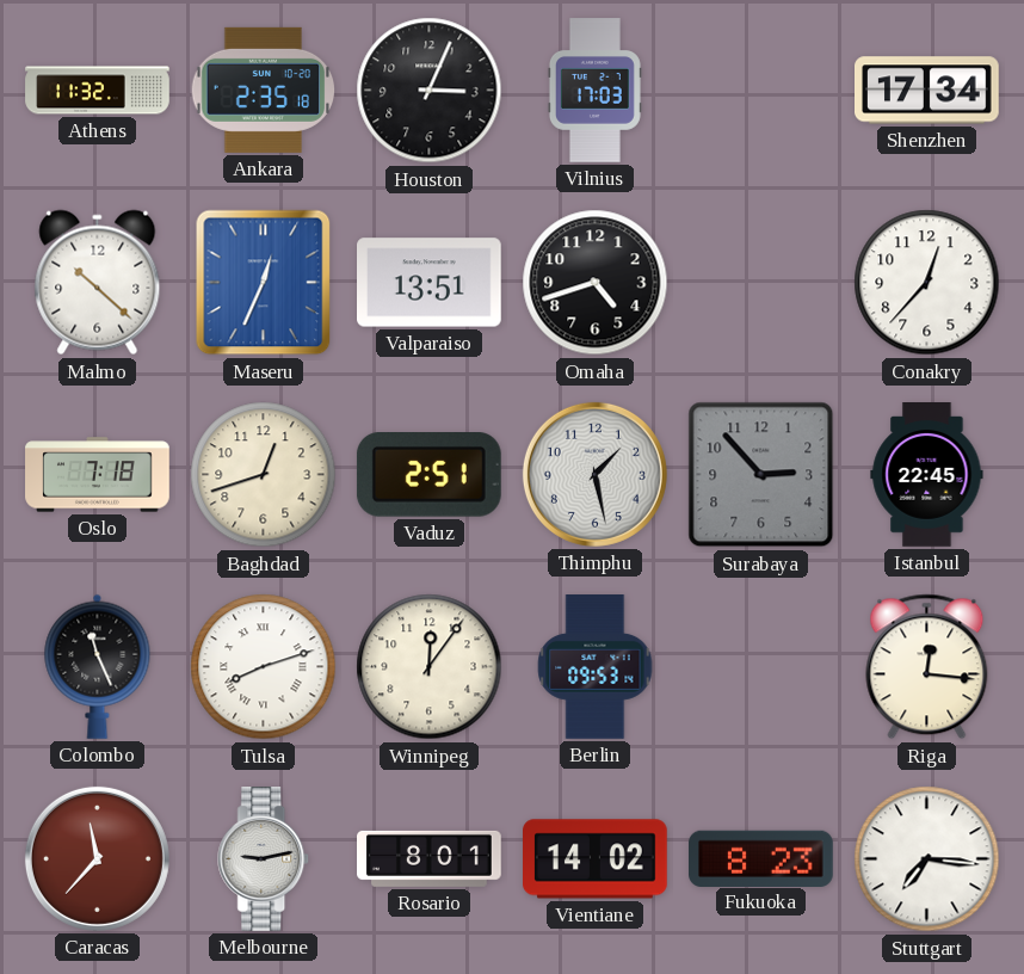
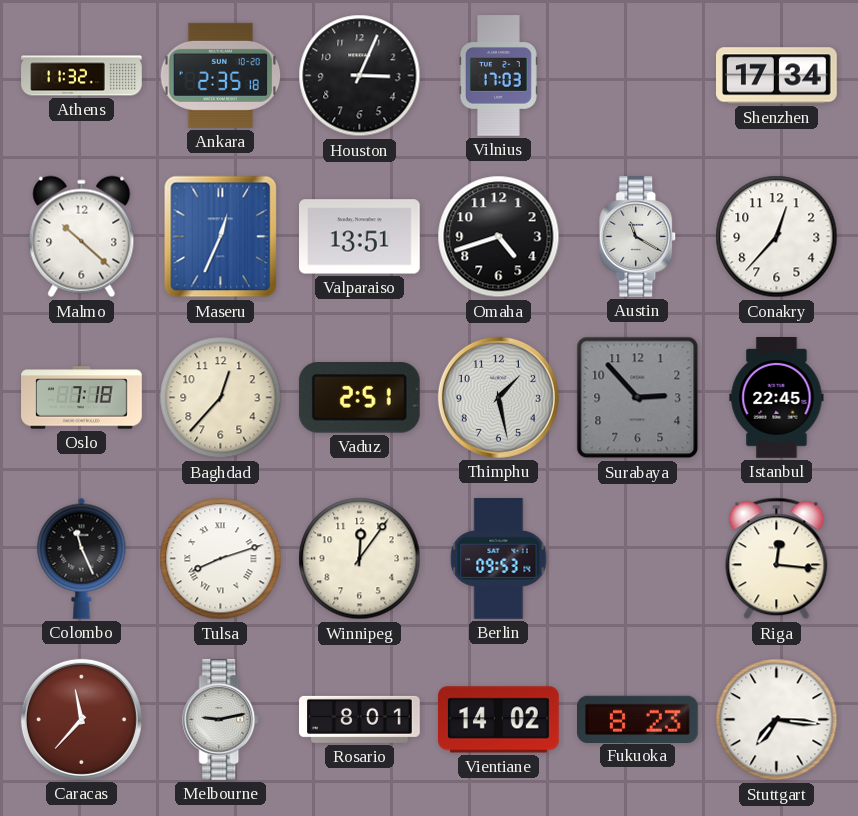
Austin: none -> 11:20 (638, 237)
Baghdad: 12:42 -> 12:37 (221, 398)
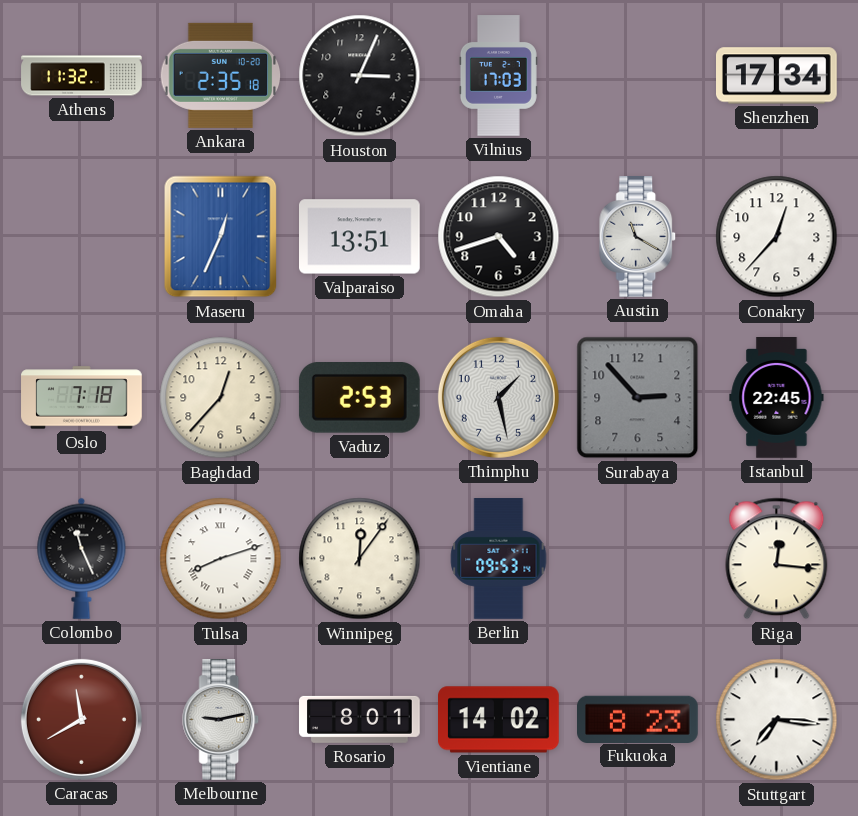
Malmo: 10:22 -> none (82, 237)
Vaduz: 2:51 -> 2:53 (359, 398)
Caracas: 11:37 -> 11:40 (81, 719)
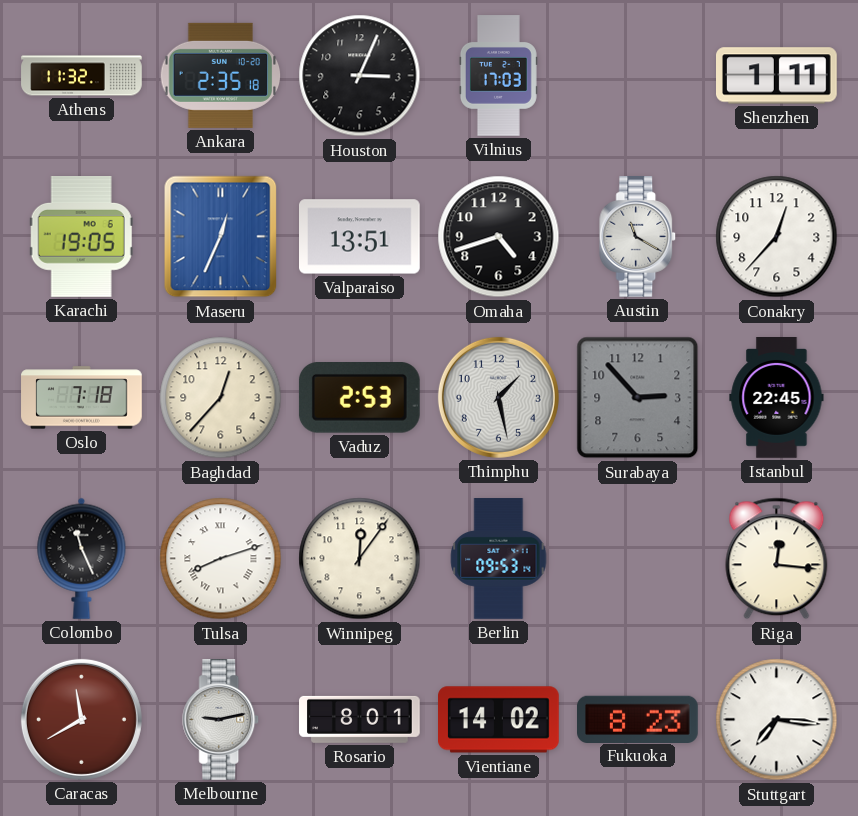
Shenzhen: 17:34 -> 1:11 (777, 76)
Karachi: none -> 19:05 (81, 237)
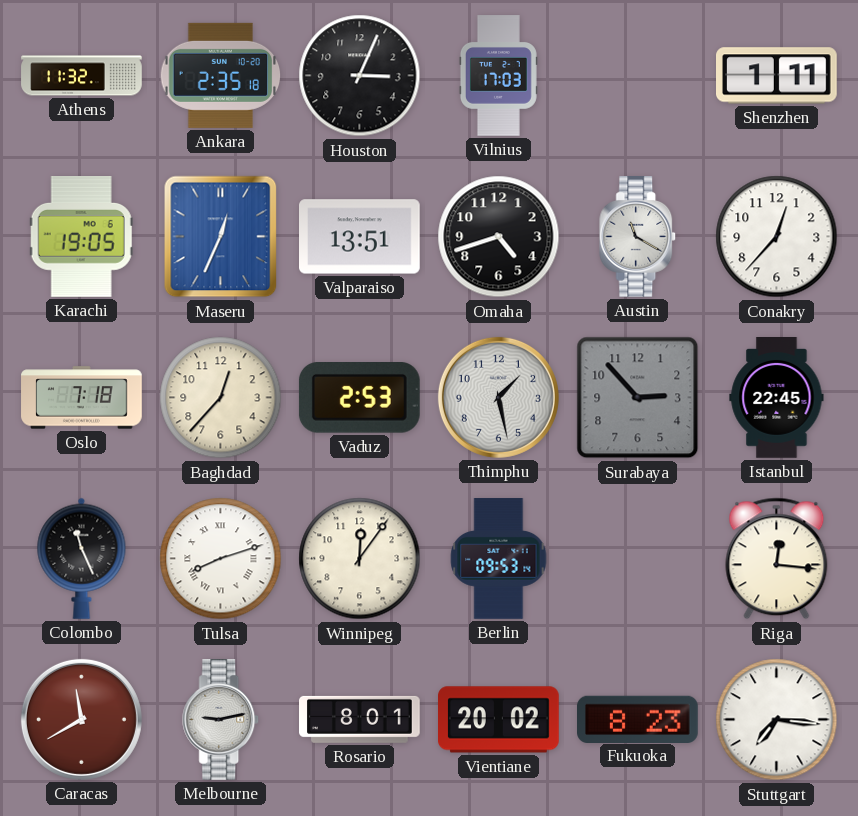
Vientiane: 14:02 -> 20:02 (499, 720)
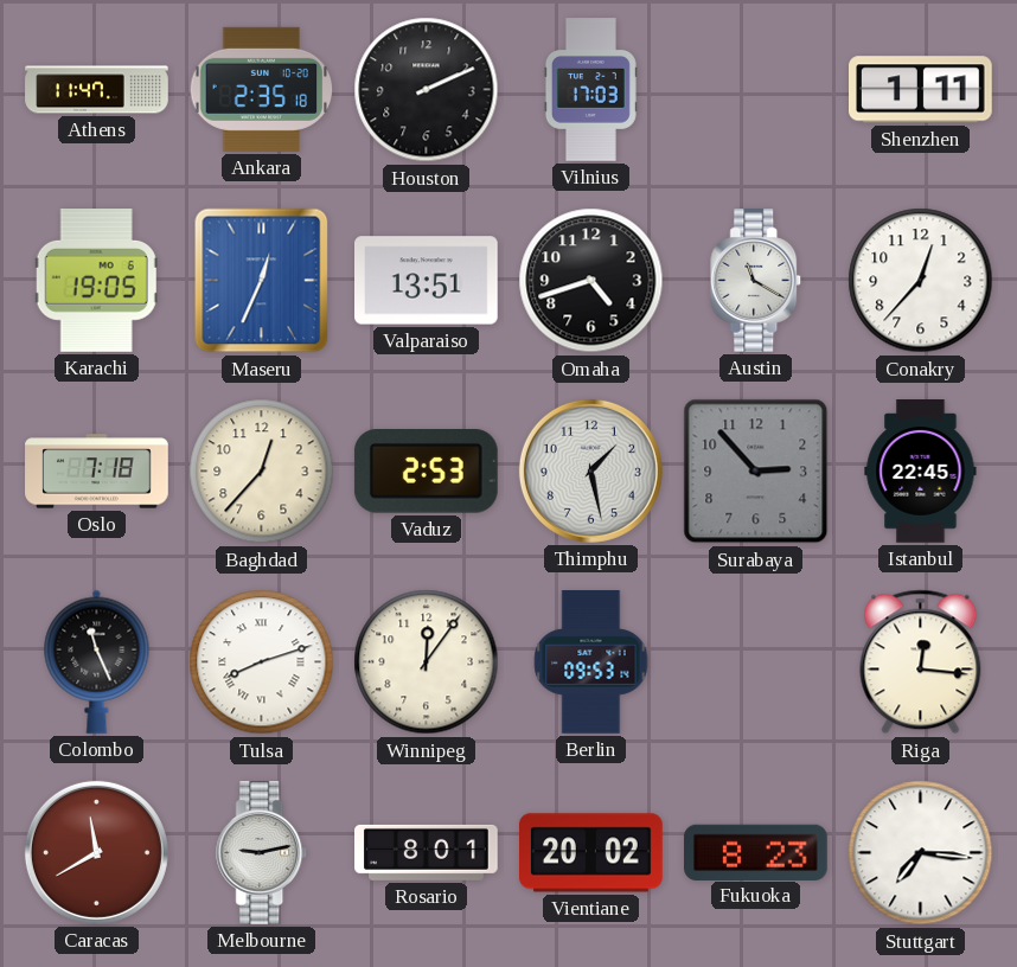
Athens: 11:32 -> 11:47 (97, 90)
Houston: 3:04 -> 2:11 (427, 90)
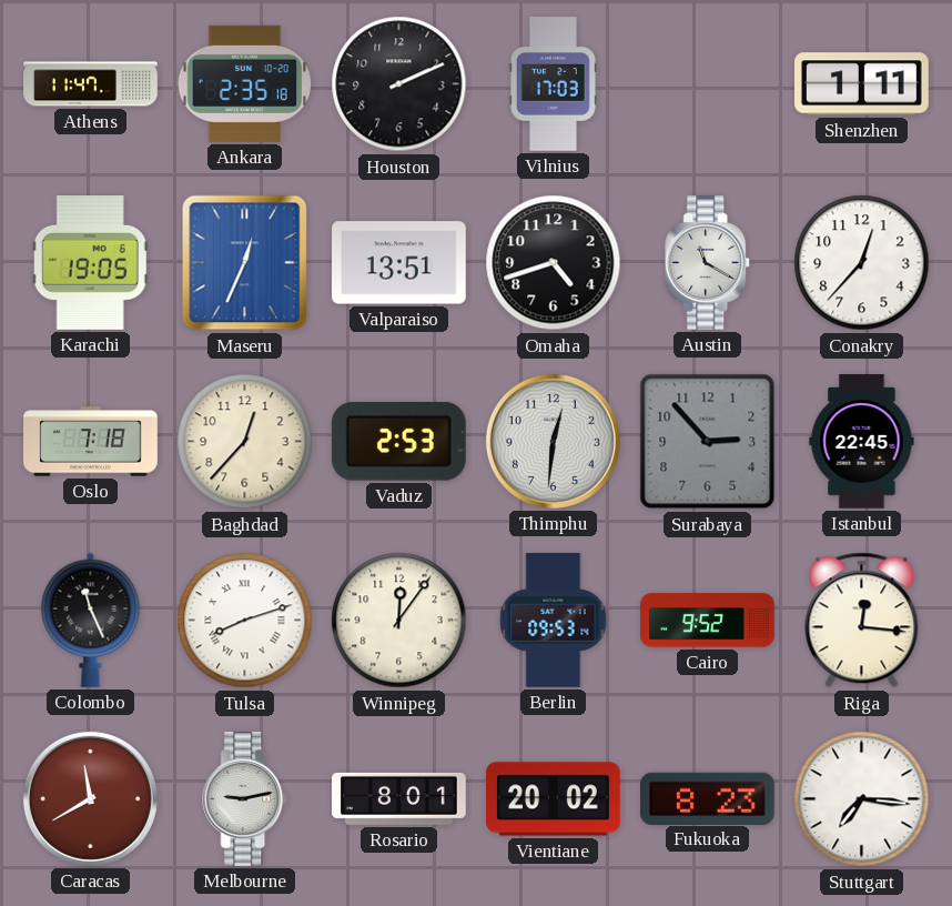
Thimphu: 1:28 -> 12:31 (553, 441)
Cairo: none -> 9:52 (708, 621)
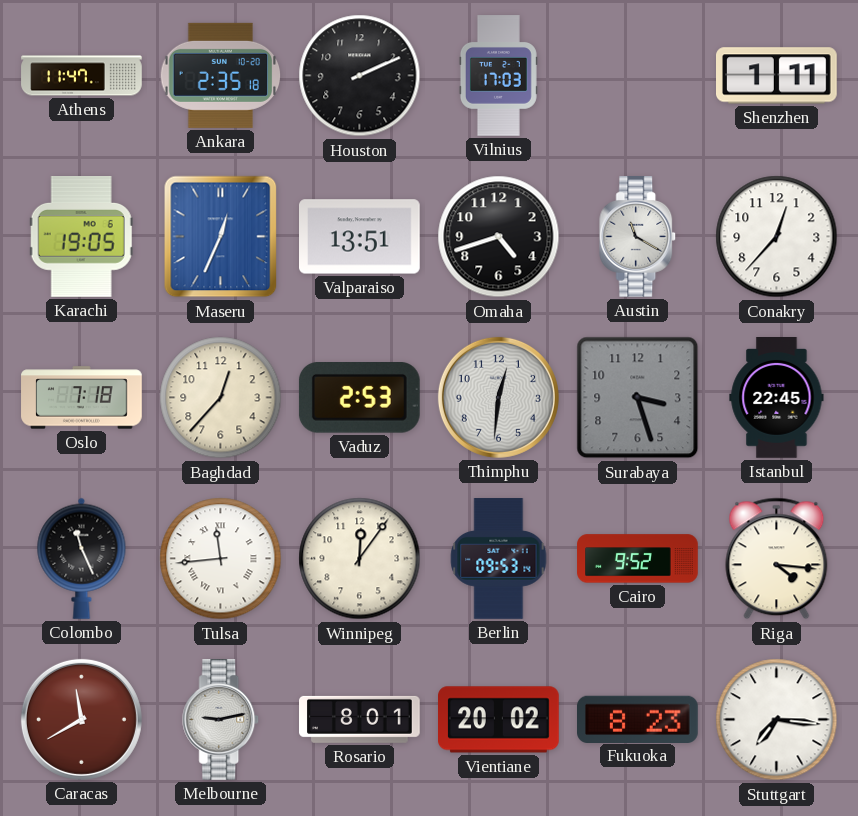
Surabaya: 2:53 -> 3:27 (638, 398)
Tulsa: 8:12 -> 11:44 (221, 559)
Riga: 12:16 -> 4:16 (777, 559)
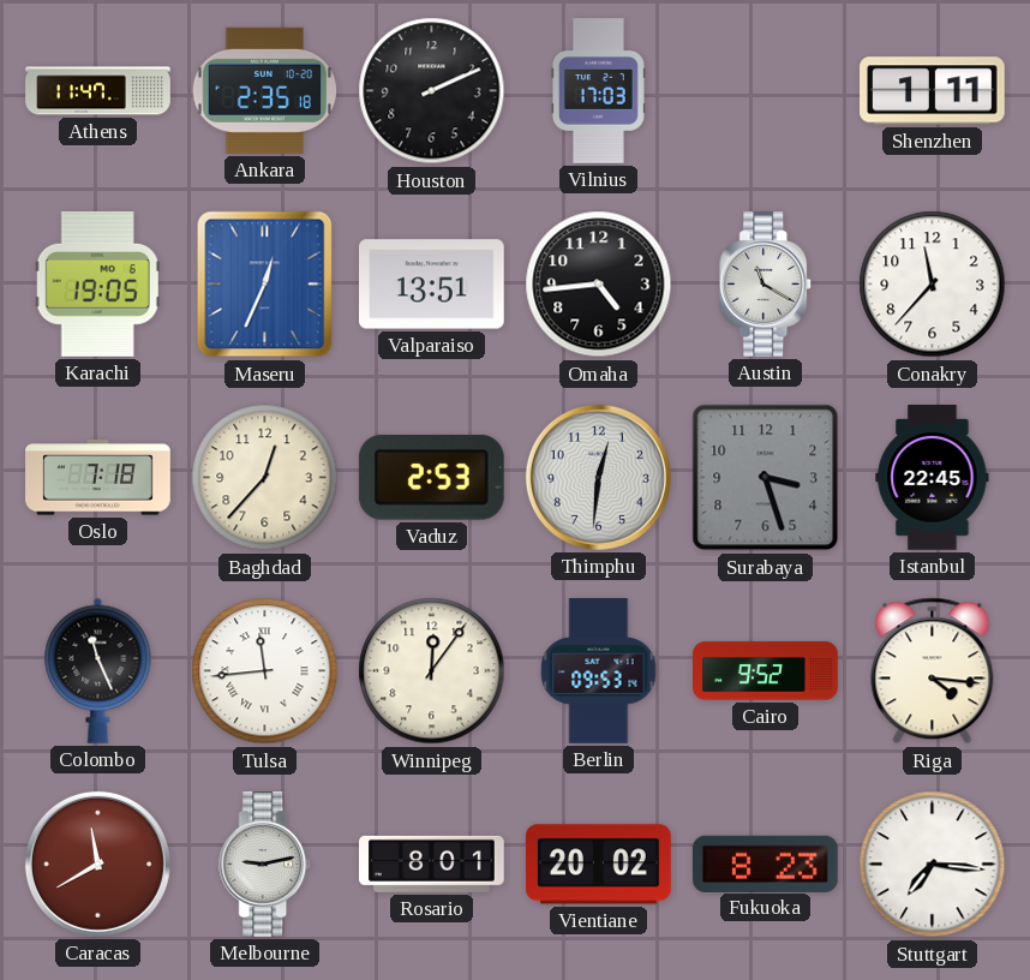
Omaha: 4:42 -> 4:44 (599, 285)
Conakry: 12:37 -> 11:37 (933, 285)
